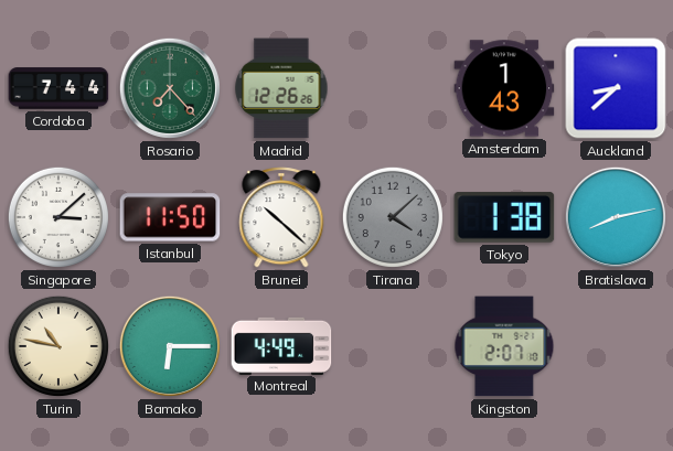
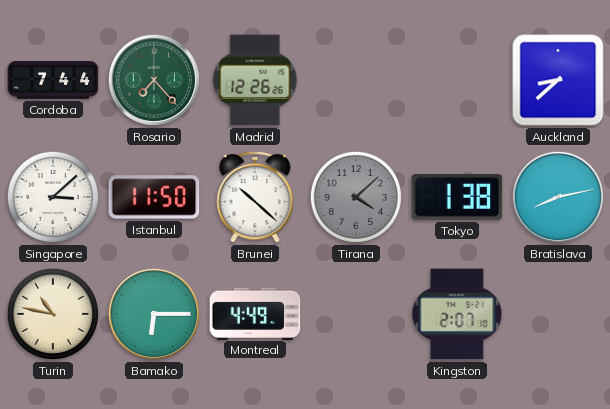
Amsterdam: 1:43 -> none (504, 88)
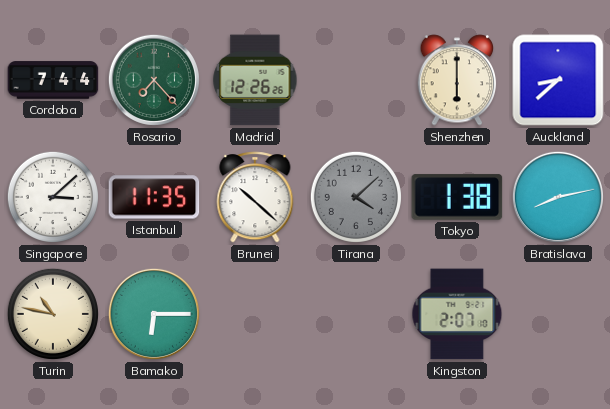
Shenzhen: none -> 6:00 (457, 80)
Istanbul: 11:50 -> 11:35 (154, 197)
Montreal: 4:49 -> none (255, 313)
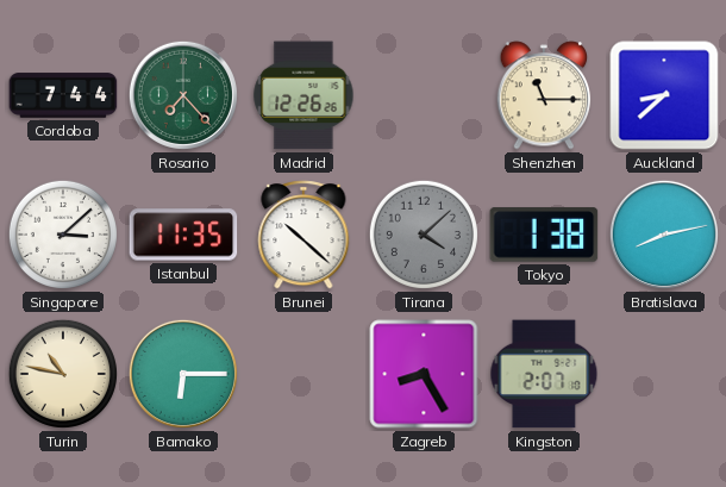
Shenzhen: 6:00 -> 11:15 (544, 95)
Zagreb: none -> 8:25 (424, 374)
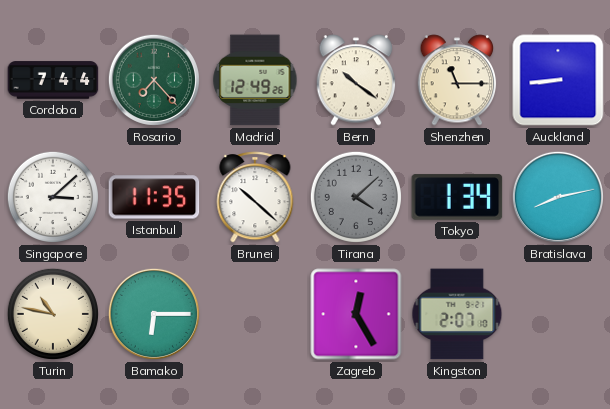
Madrid: 12:26 -> 12:49 (255, 80)
Bern: none -> 10:21 (356, 80)
Auckland: 8:38 -> 8:44 (558, 80)
Tokyo: 1:38 -> 1:34 (457, 197)
Zagreb: 8:25 -> 12:25 (356, 314)
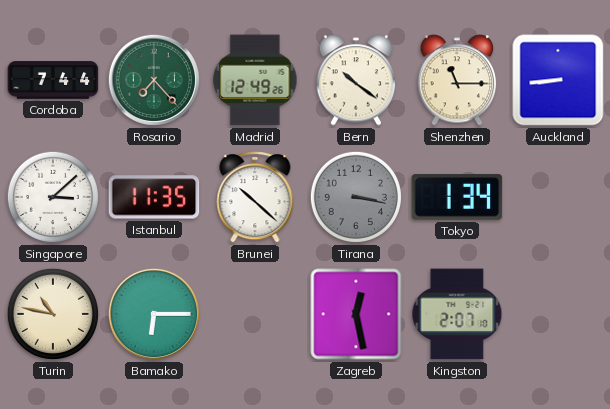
Tirana: 4:08 -> 3:17 (356, 197)
Bratislava: 8:13 -> none (558, 197)
Zagreb: 12:25 -> 12:28 (356, 314)
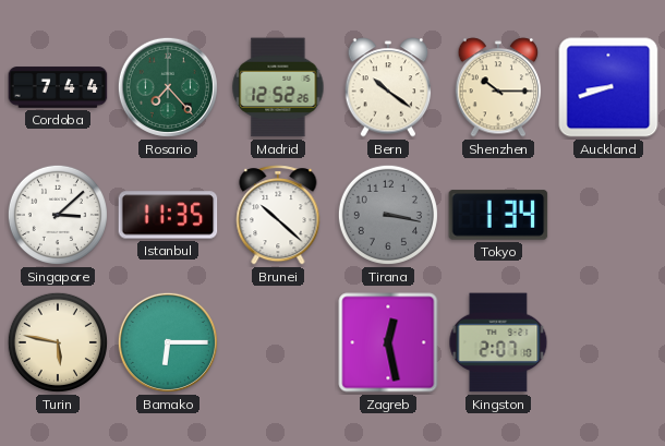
Madrid: 12:49 -> 12:52 (278, 87)
Shenzhen: 11:15 -> 10:15 (498, 87)
Auckland: 8:44 -> 8:42 (608, 87)
Turin: 10:47 -> 5:47 (58, 342)
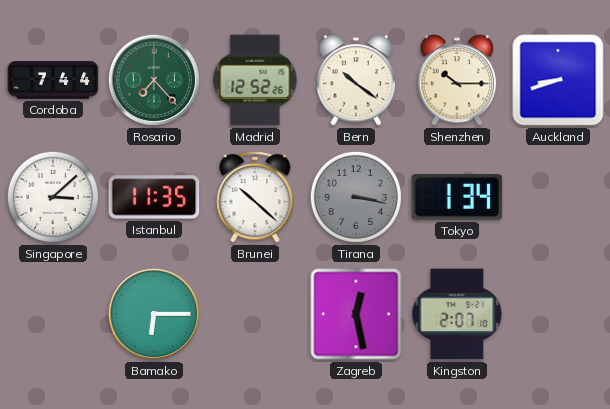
Turin: 5:47 -> none (58, 342)
